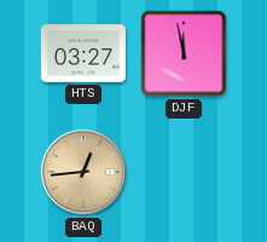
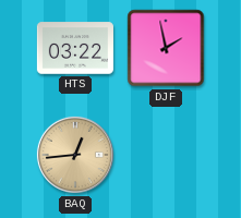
HTS: 03:27 -> 03:22 (75, 48)
DJF: 11:58 -> 1:58 (166, 48)
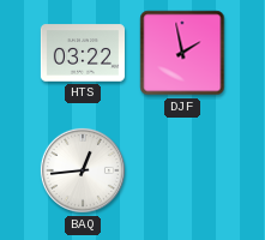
BAQ dial: champagne -> white (83, 170)
